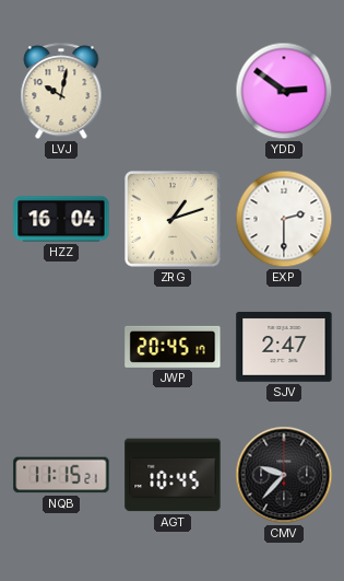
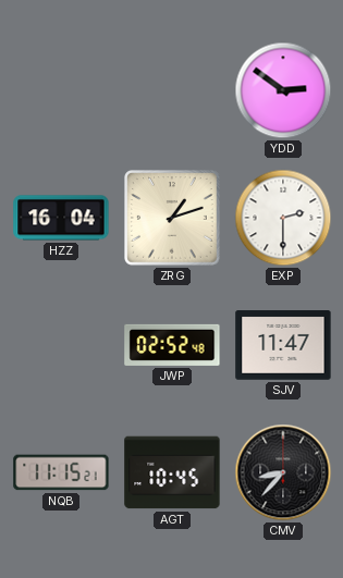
LVJ: 10:02 -> none (61, 92)
JWP: 20:45 -> 02:52 (172, 345)
SJV: 2:47 -> 11:47 (283, 346)
CMV: 9:37 -> 8:37 (283, 472)
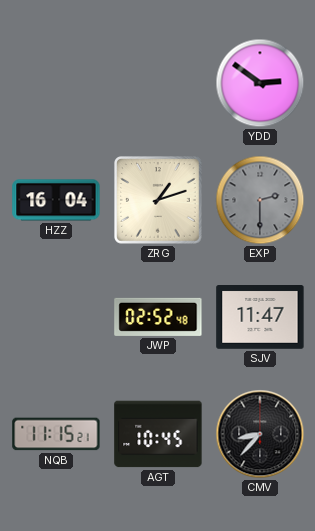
EXP dial: white -> grey (260, 200)
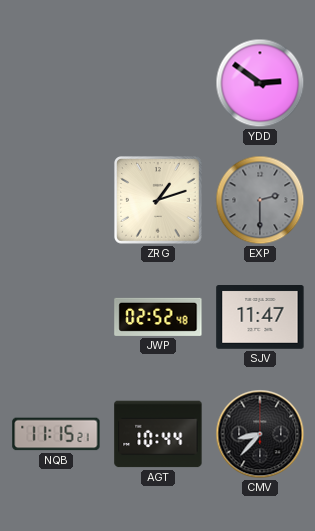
HZZ: 16:04 -> none (56, 200)
AGT: 10:45 -> 10:44 (158, 434)
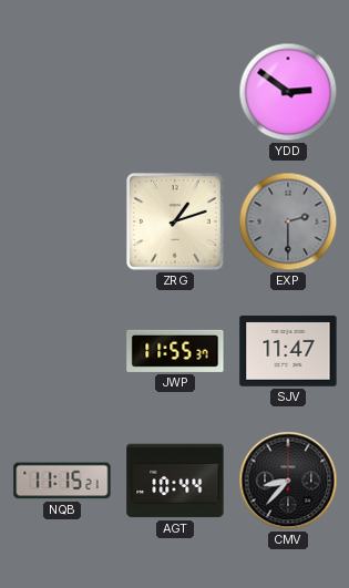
JWP: 02:52 -> 11:55 (175, 351)
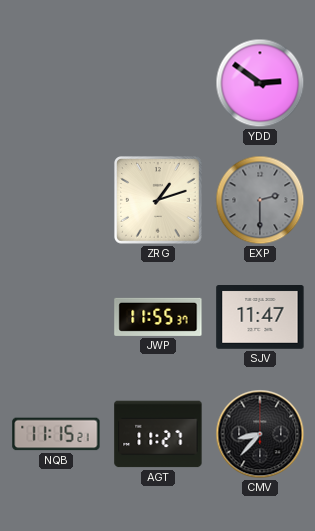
AGT: 10:44 -> 11:27 (158, 434)
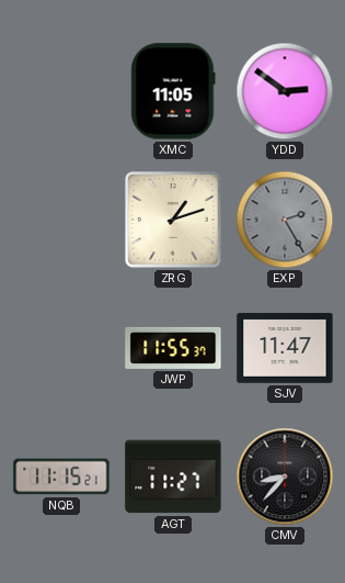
XMC: none -> 11:05 (173, 91)
EXP: 2:30 -> 2:25 (285, 220)
